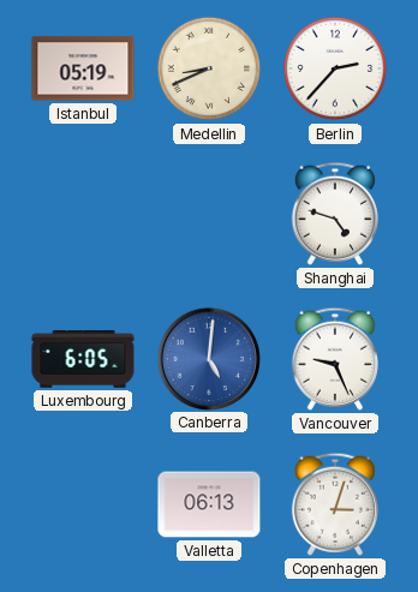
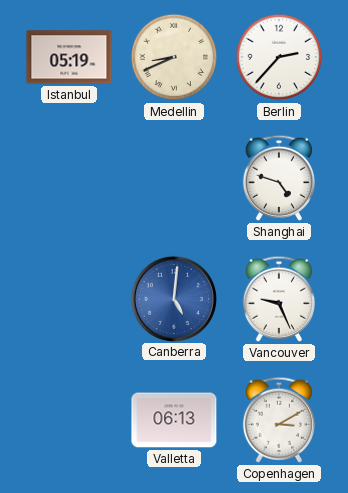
Luxembourg: 6:05 -> none (83, 359)
Copenhagen: 3:03 -> 3:10 (278, 420)
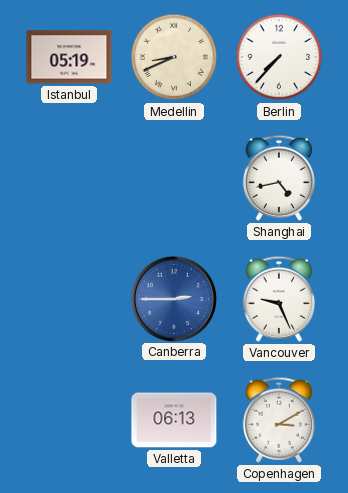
Berlin: 2:37 -> 7:37 (279, 57)
Shanghai: 4:48 -> 4:43 (278, 178)
Canberra: 5:01 -> 2:45 (173, 298)
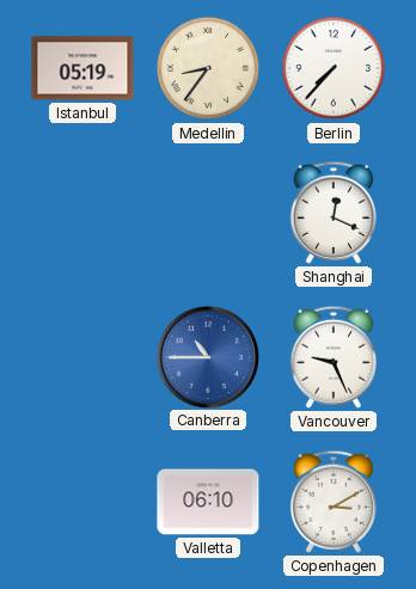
Medellin: 8:41 -> 8:36 (208, 68)
Shanghai: 4:43 -> 12:19 (332, 213)
Canberra: 2:45 -> 10:45 (207, 356)
Valletta: 06:13 -> 06:10 (208, 502)
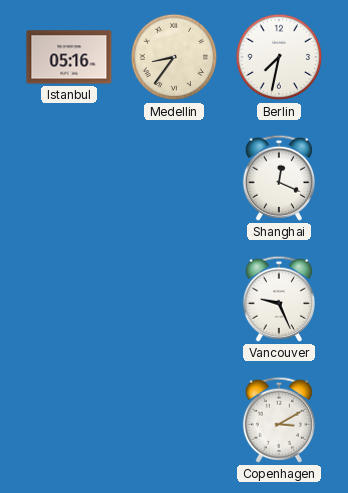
Istanbul: 05:19 -> 05:16 (69, 57)
Berlin: 7:37 -> 7:32 (279, 57)
Canberra: 10:45 -> none (207, 356)
Valletta: 06:10 -> none (208, 502)
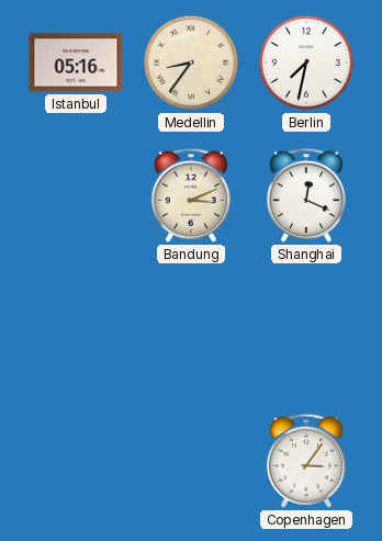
Bandung: none -> 3:11 (190, 195)
Vancouver: 9:26 -> none (278, 299)
Copenhagen: 3:10 -> 3:06 (305, 461)
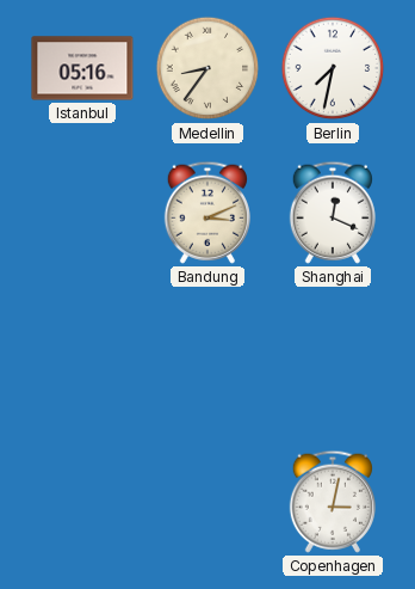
Copenhagen: 3:06 -> 3:02 (332, 502)
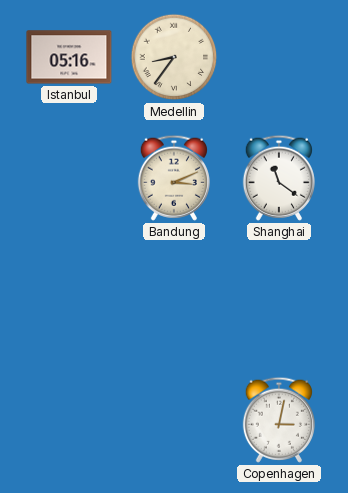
Berlin: 7:32 -> none (333, 68)
Shanghai: 12:19 -> 11:21 (278, 178)
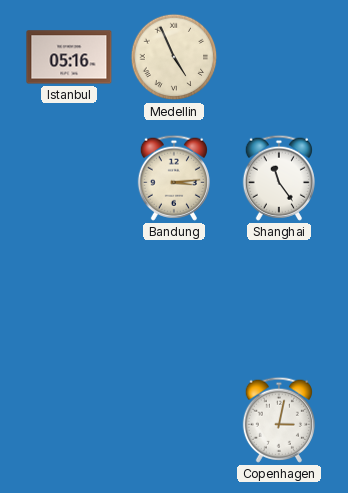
Medellin: 8:36 -> 4:56 (174, 57)
Bandung: 3:11 -> 3:14 (173, 178)
Shanghai: 11:21 -> 11:24 (278, 178)
